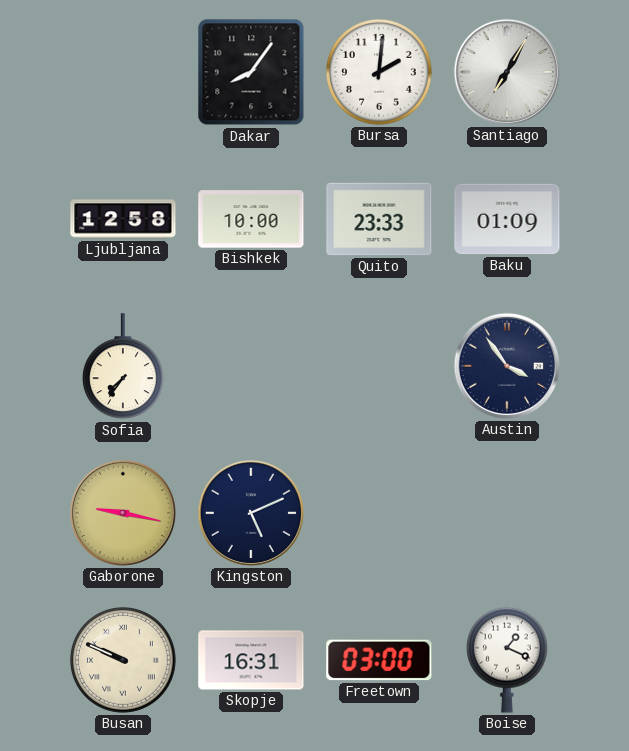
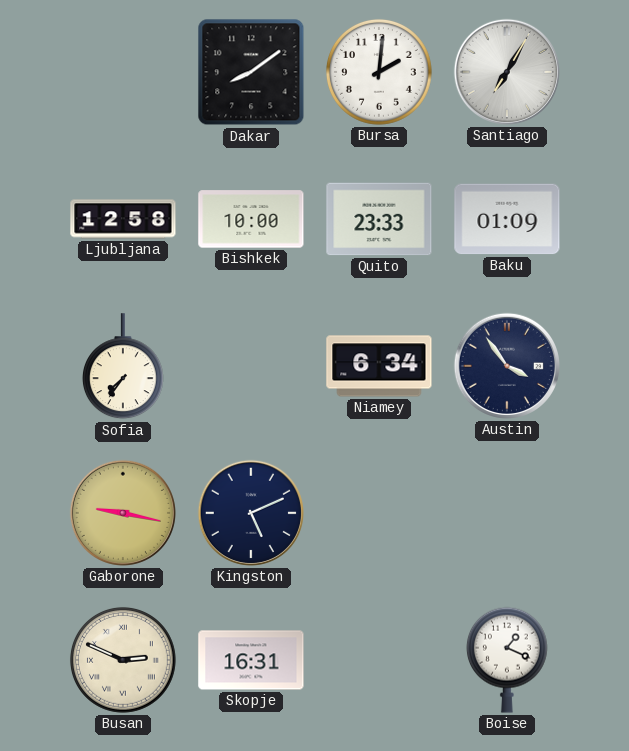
Dakar: 8:06 -> 8:09 (251, 72)
Niamey: none -> 6:34 (379, 366)
Busan: 9:49 -> 2:49 (123, 660)
Freetown: 03:00 -> none (379, 660)
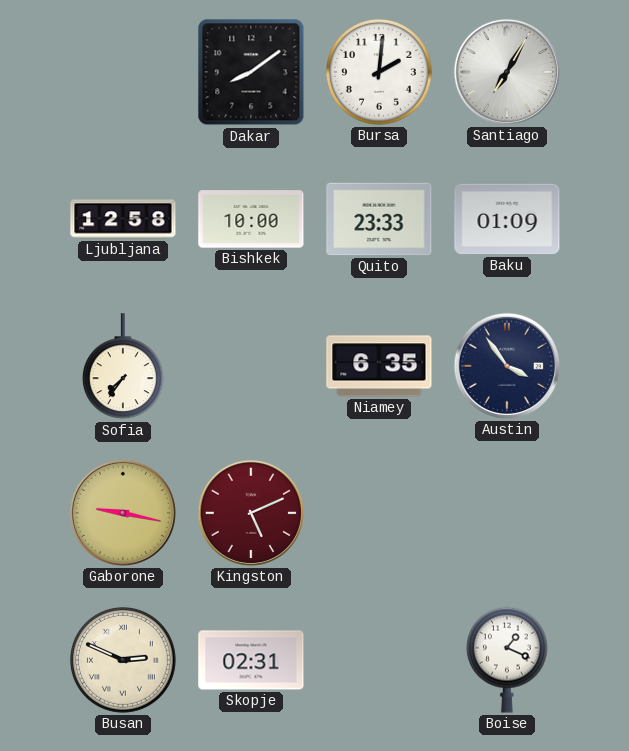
Niamey: 6:34 -> 6:35 (379, 366)
Kingston dial: navy -> burgundy (251, 513)
Skopje: 16:31 -> 02:31 (251, 660)
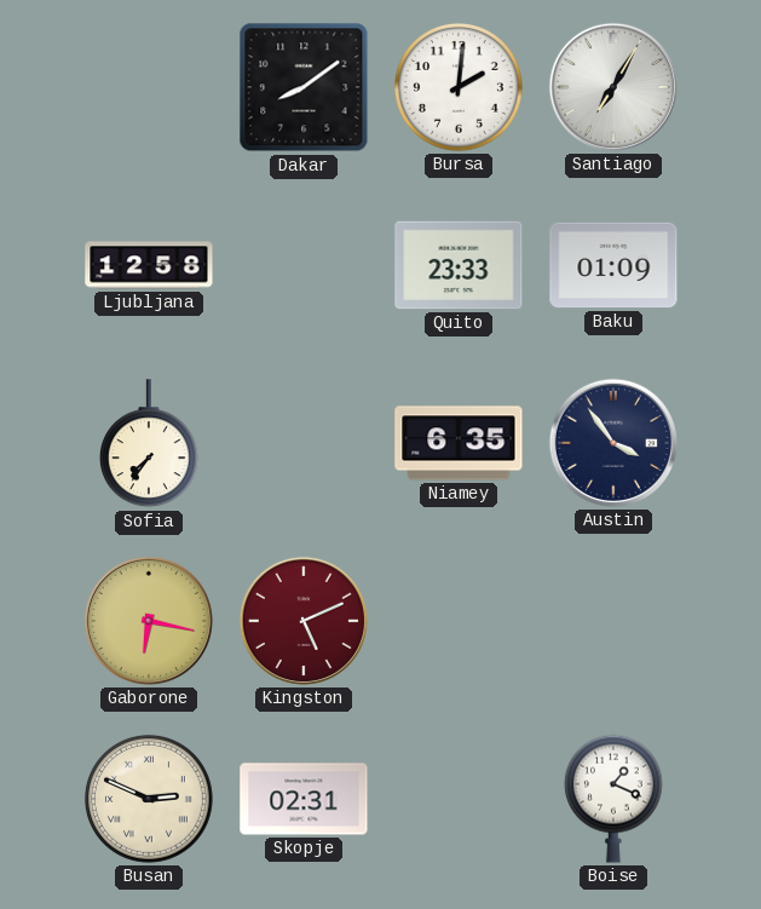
Bishkek: 10:00 -> none (251, 219)
Gaborone: 9:17 -> 6:17 (149, 621)
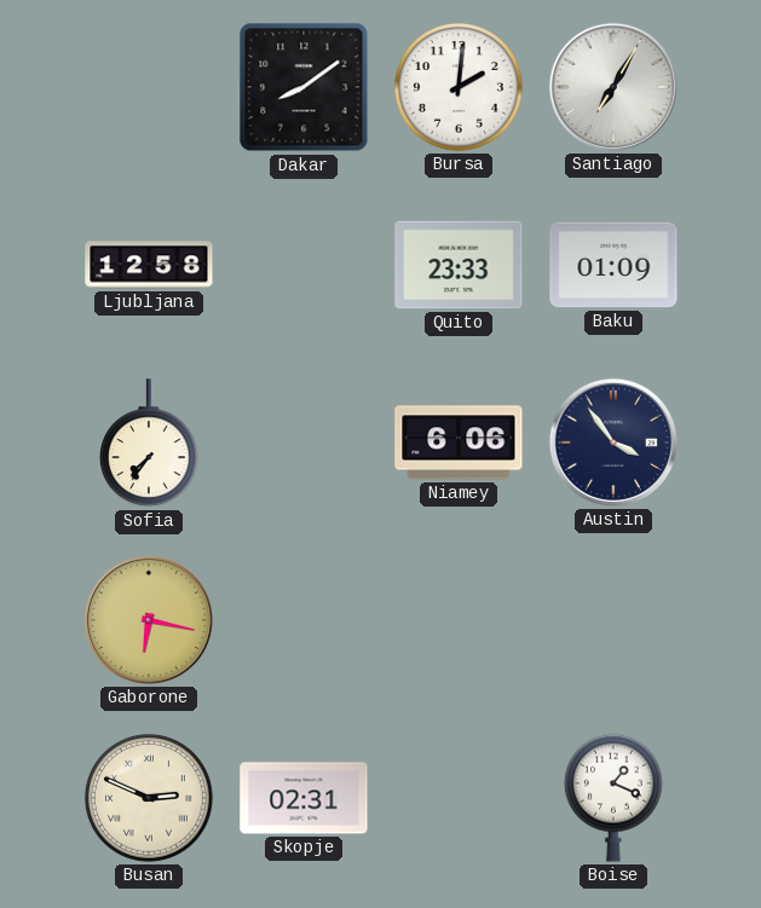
Niamey: 6:35 -> 6:06 (459, 443)
Kingston: 5:11 -> none (304, 621)
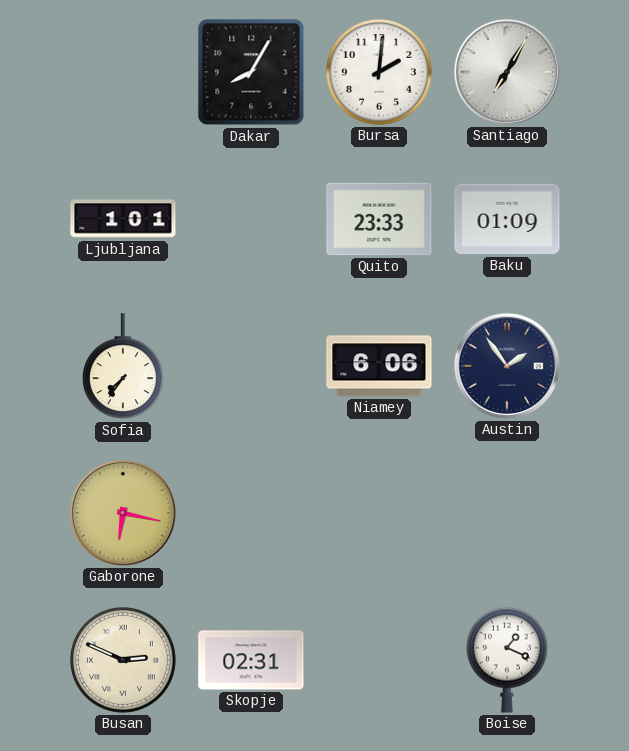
Dakar: 8:09 -> 8:05 (251, 72)
Ljubljana: 12:58 -> 1:01 (123, 219)
Austin: 3:54 -> 1:54 (507, 366)
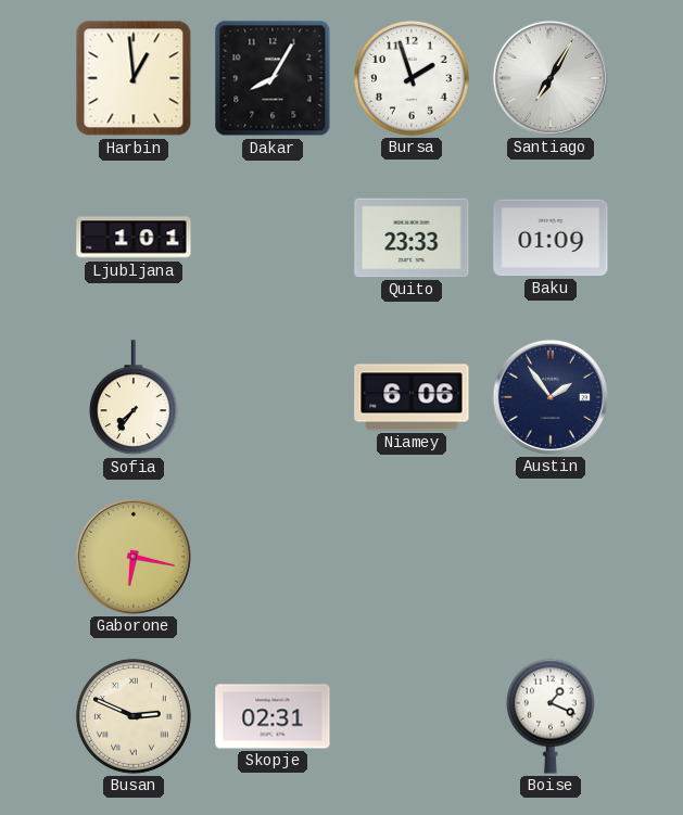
Harbin: none -> 12:59 (134, 78)
Bursa: 2:01 -> 1:57 (412, 78)
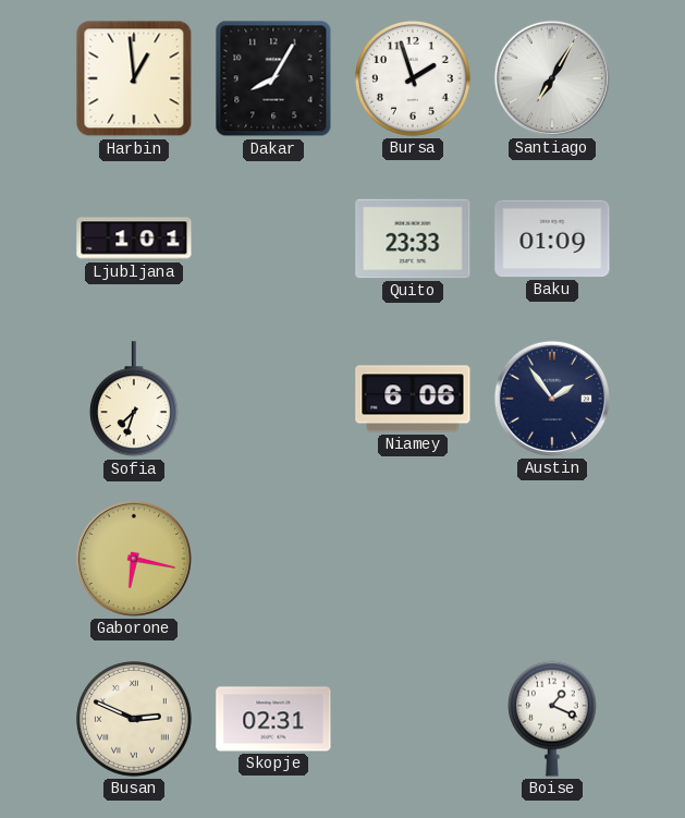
Sofia: 7:36 -> 7:33 (134, 400)
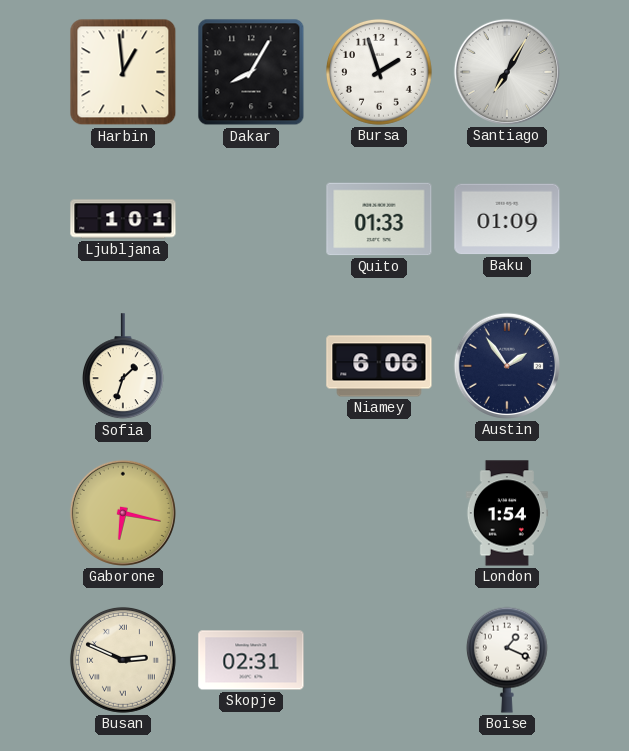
Quito: 23:33 -> 01:33 (379, 219)
Sofia: 7:33 -> 1:33 (123, 367)
London: none -> 1:54 (507, 513)
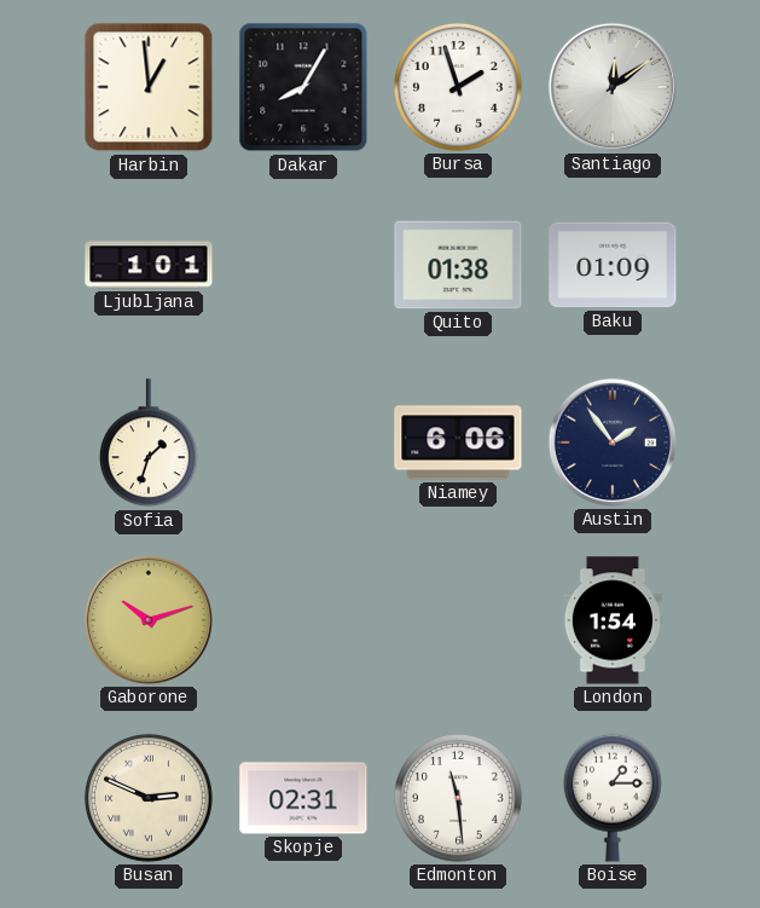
Santiago: 7:05 -> 12:09 (613, 87)
Quito: 01:33 -> 01:38 (458, 265)
Gaborone: 6:17 -> 10:12 (149, 620)
Edmonton: none -> 11:29 (458, 798)
Boise: 1:19 -> 1:15 (613, 798)
